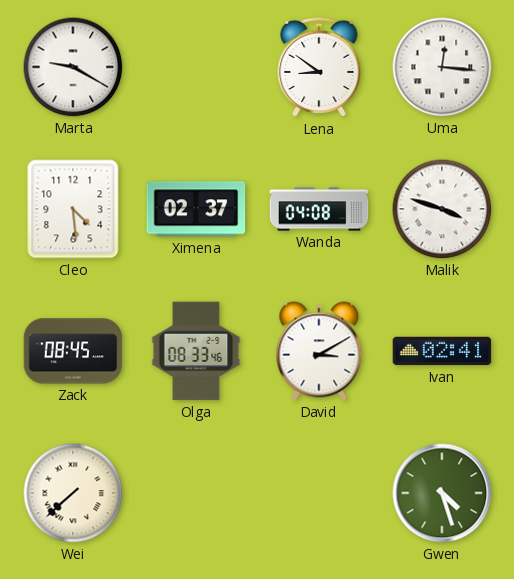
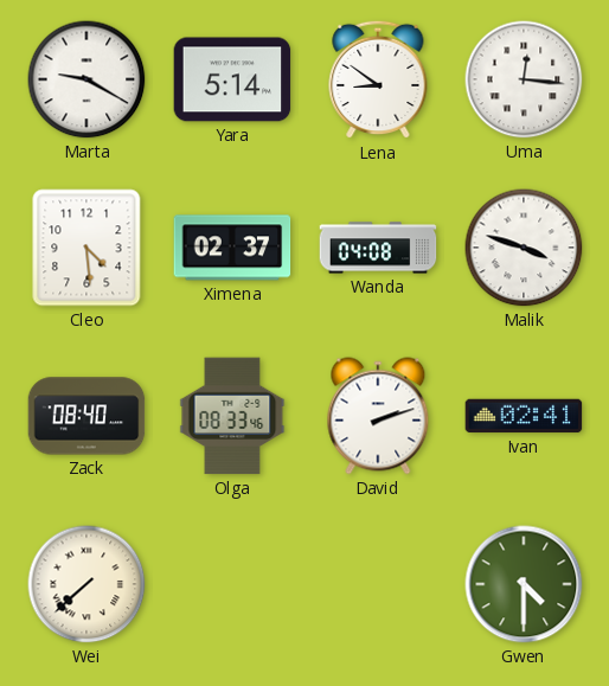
Yara: none -> 5:14 (232, 79)
Zack: 08:45 -> 08:40 (86, 416)
David: 3:10 -> 2:12 (378, 416)
Gwen: 4:27 -> 4:30 (524, 584)
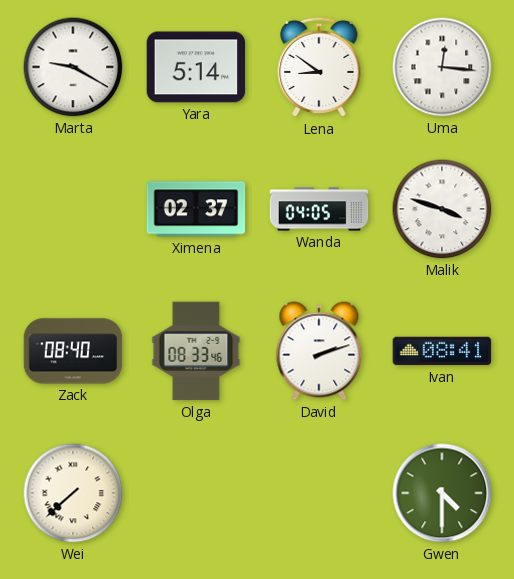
Cleo: 4:29 -> none (86, 248)
Wanda: 04:08 -> 04:05 (319, 209)
Ivan: 02:41 -> 08:41 (442, 351)
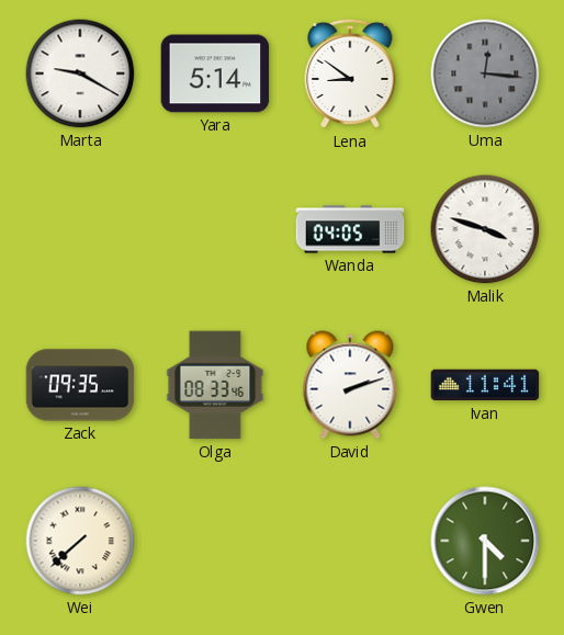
Uma dial: white -> grey (485, 73)
Ximena: 02:37 -> none (196, 209)
Zack: 08:40 -> 09:35 (80, 385)
Ivan: 08:41 -> 11:41 (485, 385)
